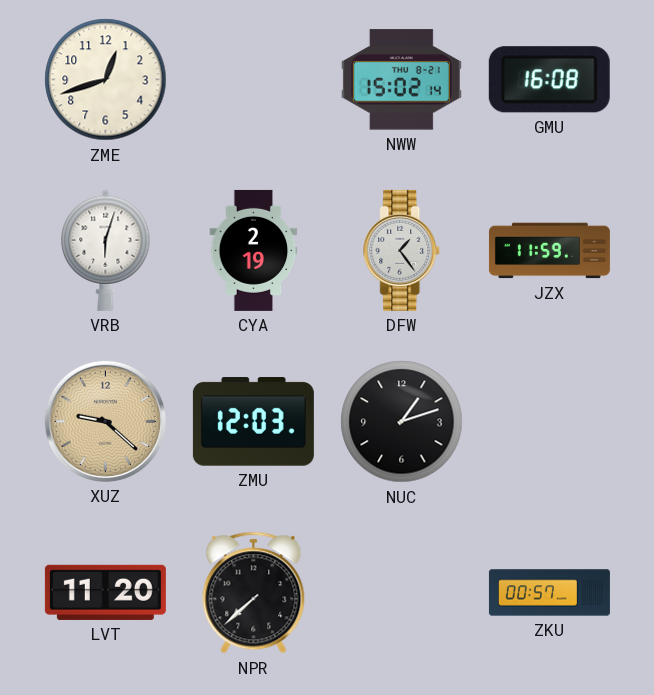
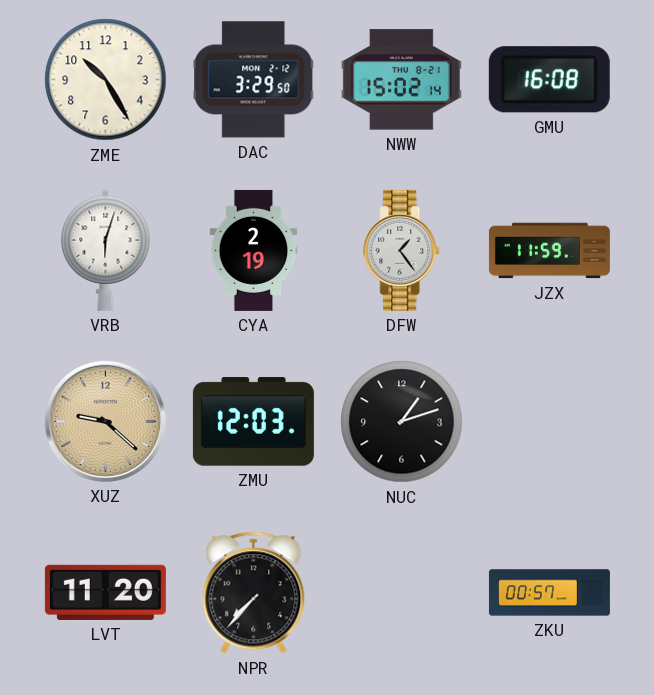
ZME: 12:42 -> 10:25 (106, 80)
DAC: none -> 3:29 (254, 80)
NPR: 7:38 -> 7:37 (254, 593)
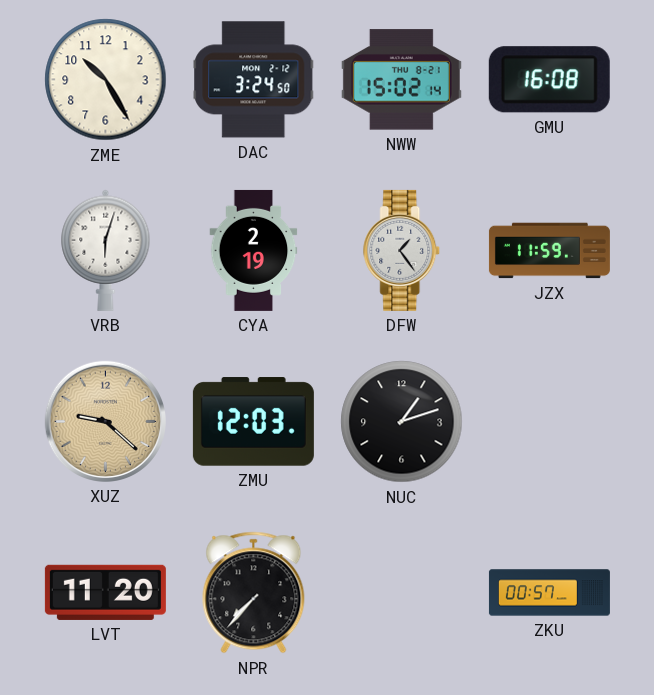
DAC: 3:29 -> 3:24 (254, 80)
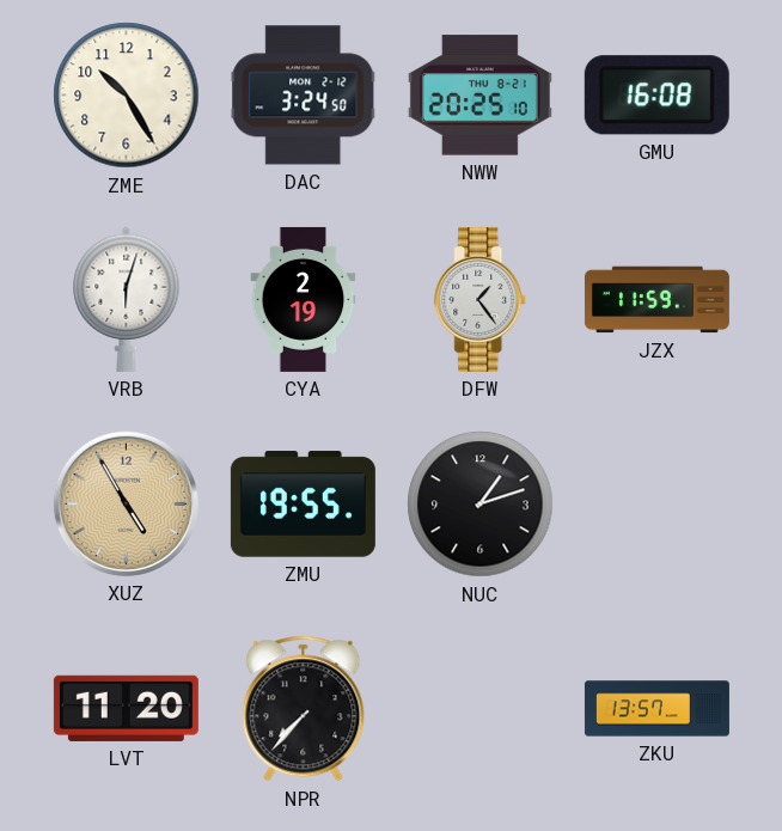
NWW: 15:02 -> 20:25 (479, 96)
XUZ: 9:22 -> 4:55 (126, 503)
ZMU: 12:03 -> 19:55 (303, 505)
ZKU: 00:57 -> 13:57 (656, 709)
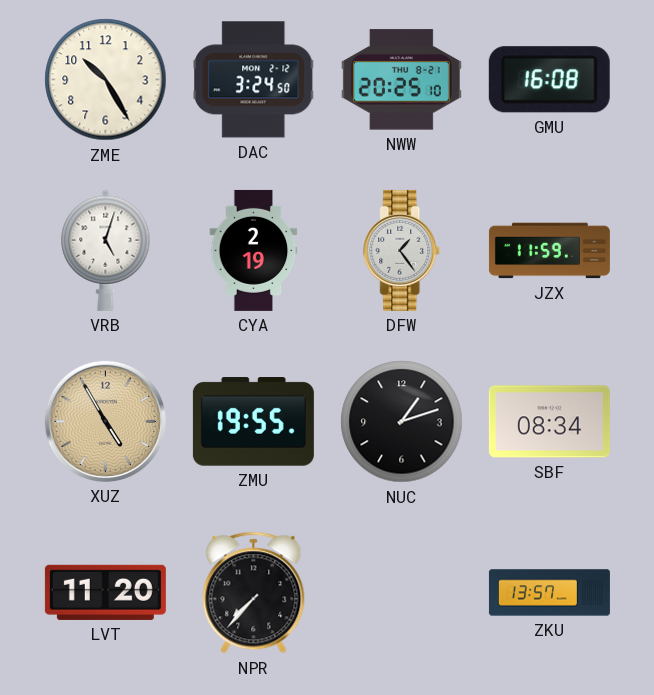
VRB: 6:03 -> 5:03 (106, 250)
SBF: none -> 08:34 (549, 422)
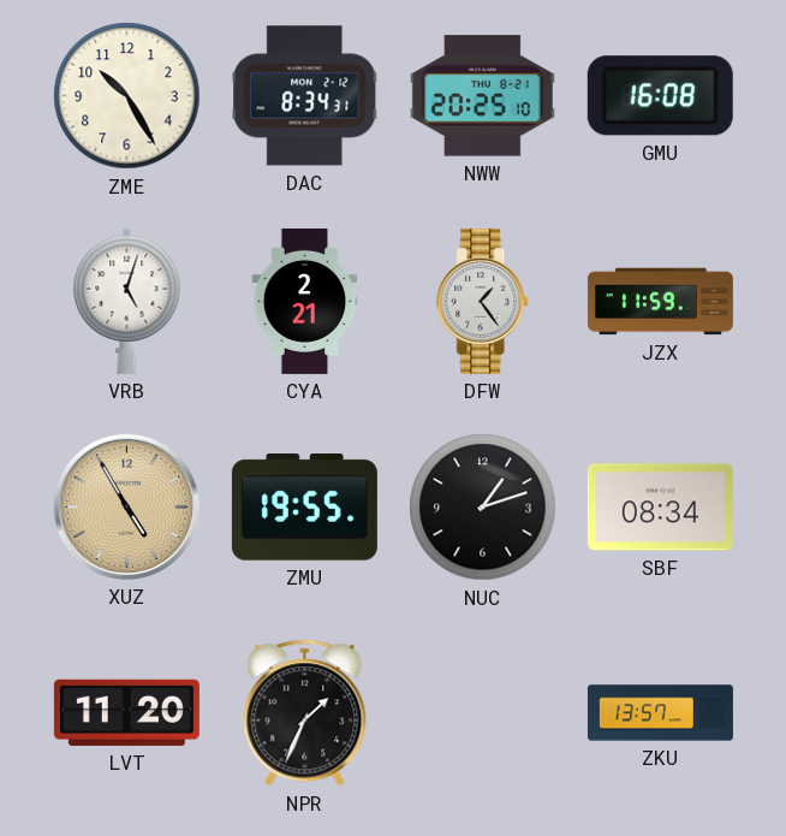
DAC: 3:24 -> 8:34 (305, 96)
CYA: 2:19 -> 2:21 (305, 301)
NPR: 7:37 -> 1:34 (305, 713)
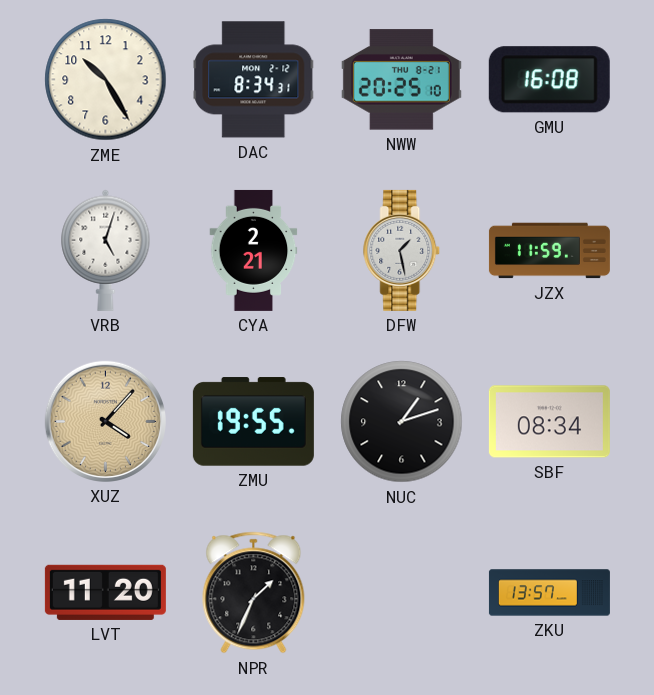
DFW: 1:24 -> 1:28 (402, 250)
XUZ: 4:55 -> 4:07 (105, 421)
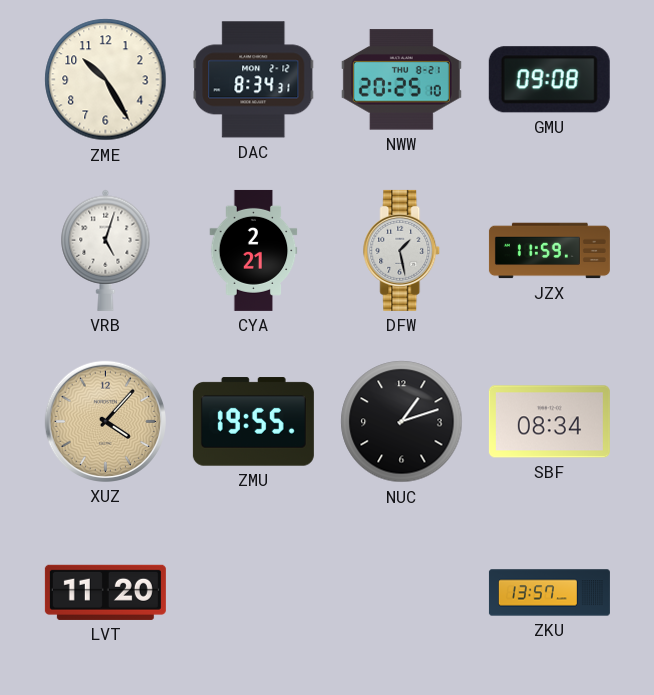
GMU: 16:08 -> 09:08 (549, 80)
NPR: 1:34 -> none (254, 593)
